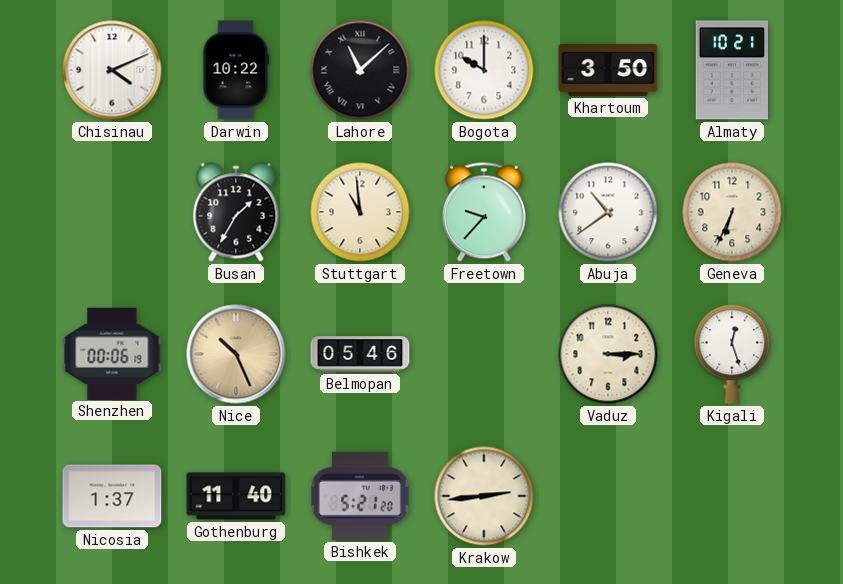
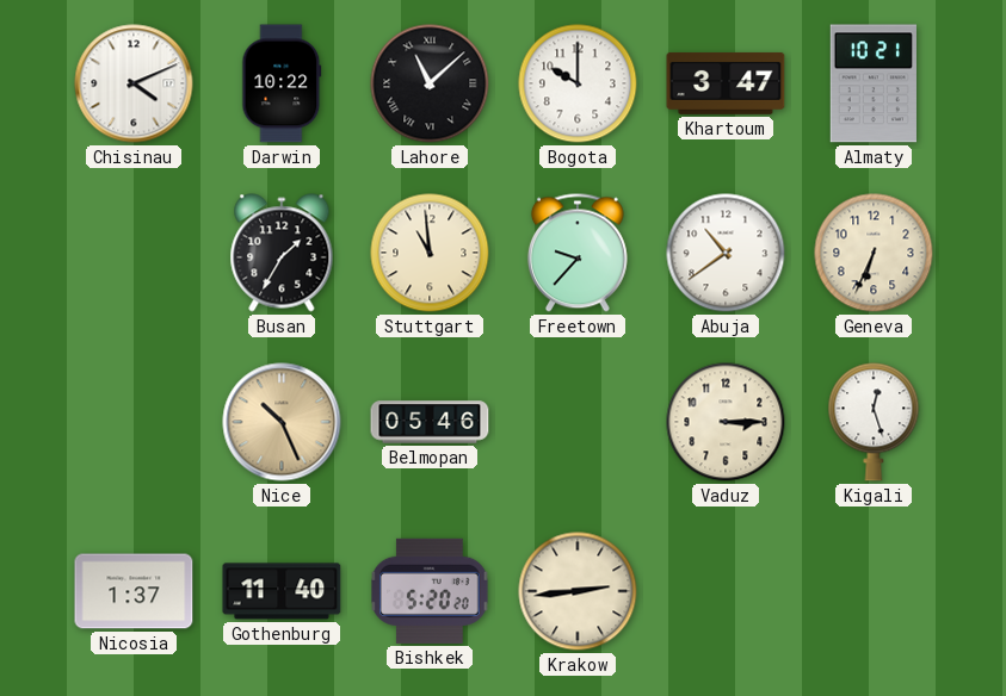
Khartoum: 3:50 -> 3:47 (726, 83)
Shenzhen: 00:06 -> none (112, 353)
Bishkek: 5:21 -> 5:20 (431, 591)
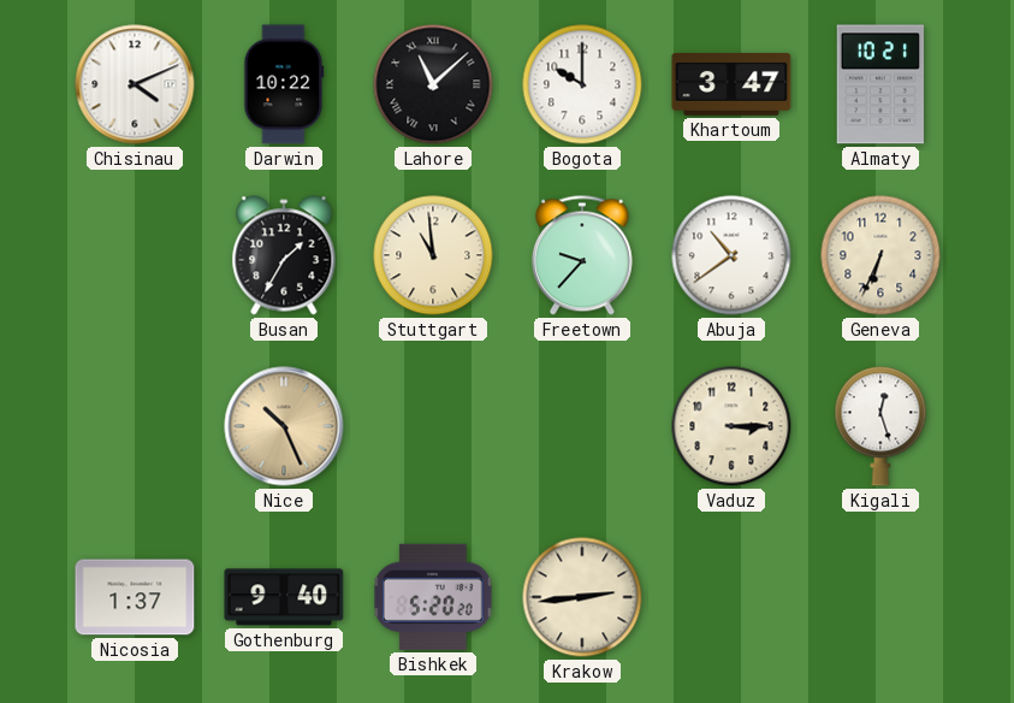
Belmopan: 05:46 -> none (430, 422)
Gothenburg: 11:40 -> 9:40 (284, 597)
